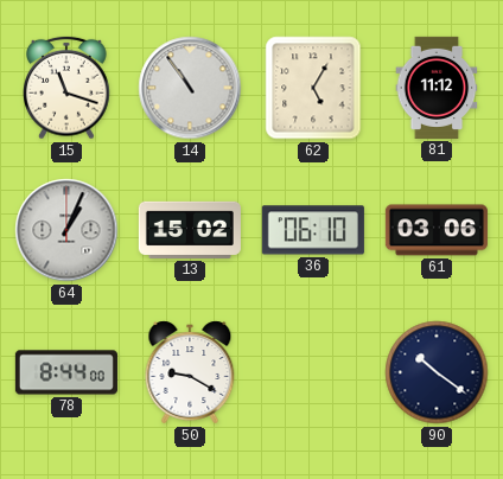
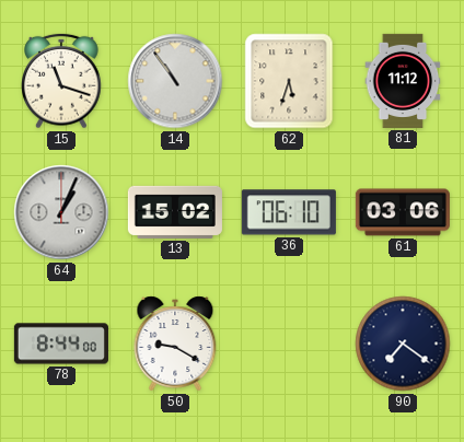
62: 5:05 -> 5:33 (289, 81)
90: 10:21 -> 7:21 (403, 344)
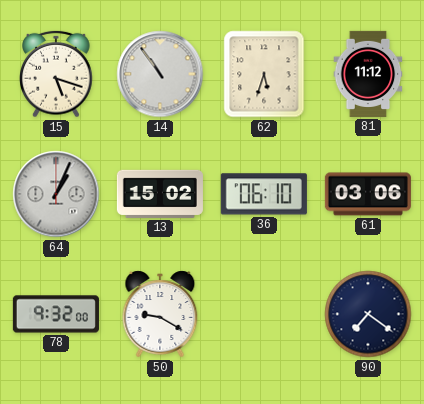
15: 11:18 -> 5:18 (56, 74)
78: 8:44 -> 9:32 (56, 314)
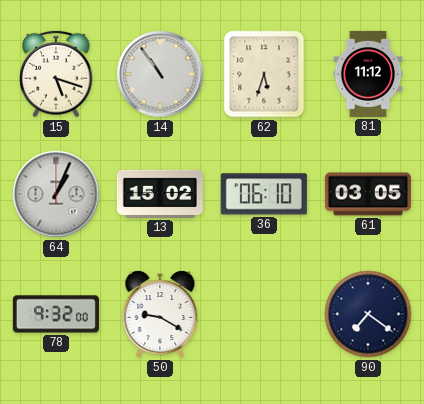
61: 03:06 -> 03:05 (368, 194)
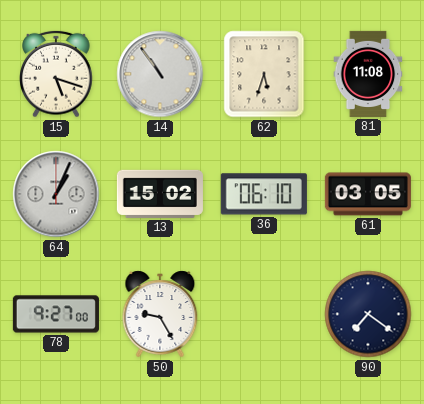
81: 11:12 -> 11:08 (368, 74)
78: 9:32 -> 9:27 (56, 314)
50: 9:20 -> 9:25 (160, 314)
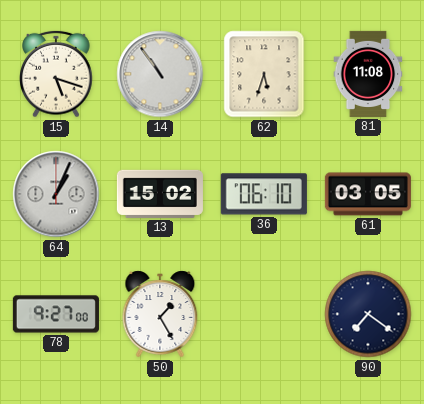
50: 9:25 -> 1:25 (160, 314)
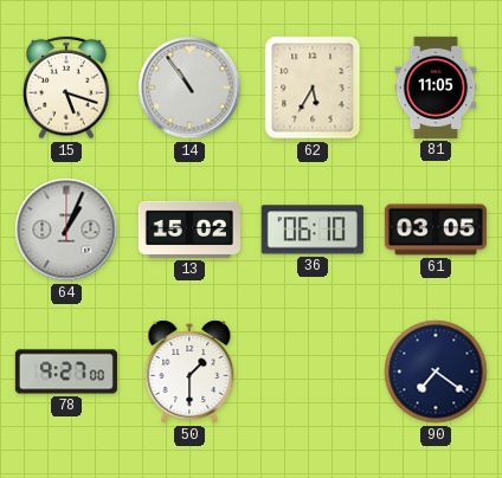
62: 5:33 -> 5:35 (313, 88)
81: 11:08 -> 11:05 (436, 88)
50: 1:25 -> 1:30 (189, 372)
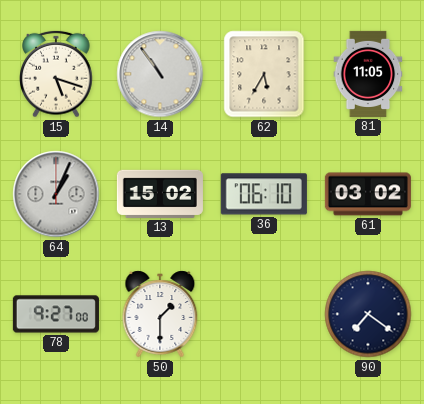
61: 03:05 -> 03:02 (368, 194)
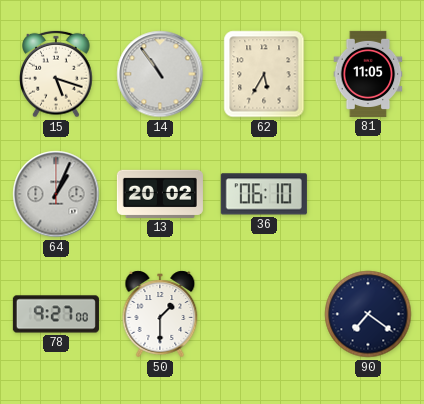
13: 15:02 -> 20:02 (160, 194)
61: 03:02 -> none (368, 194)
